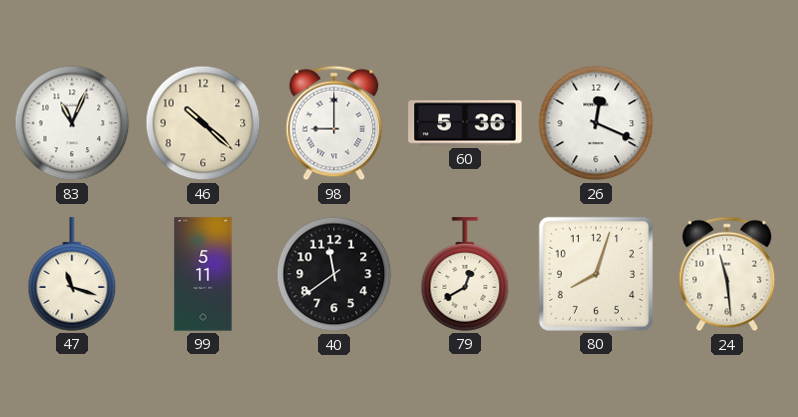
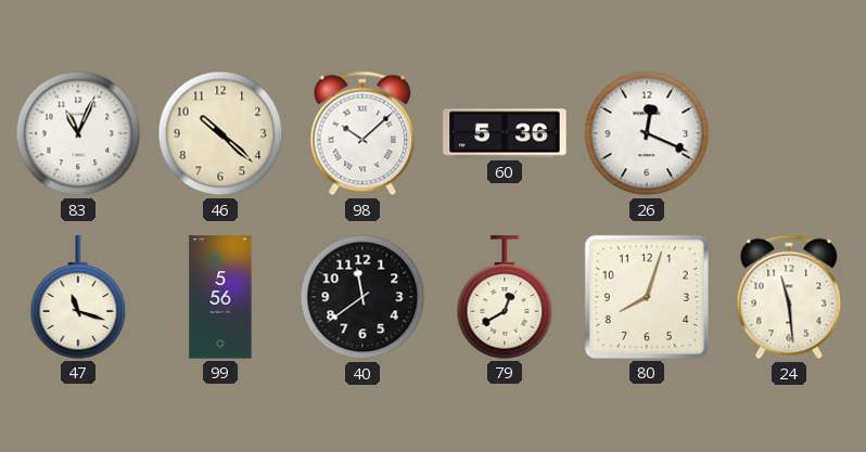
98: 9:00 -> 10:08 (362, 133)
99: 5:11 -> 5:56 (220, 297)
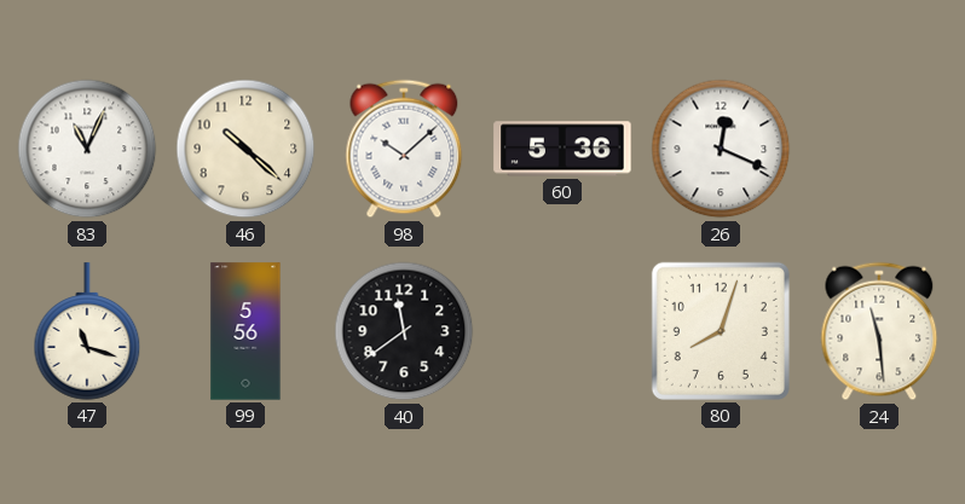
79: 12:40 -> none (505, 297)
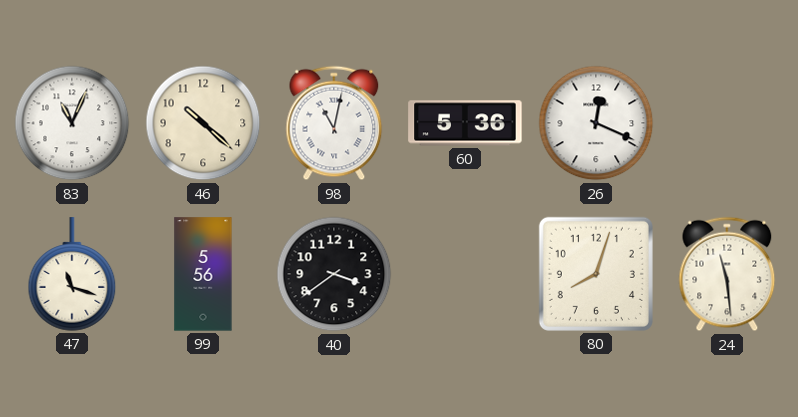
98: 10:08 -> 11:02 (334, 123)
40: 11:39 -> 3:39 (334, 274)
